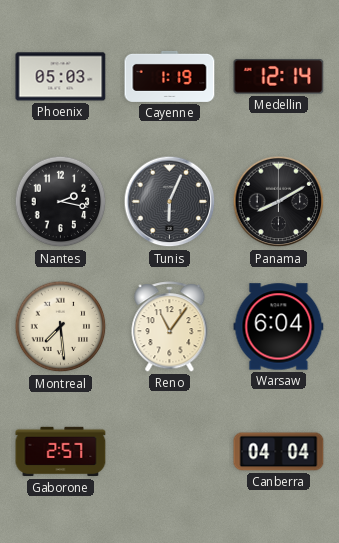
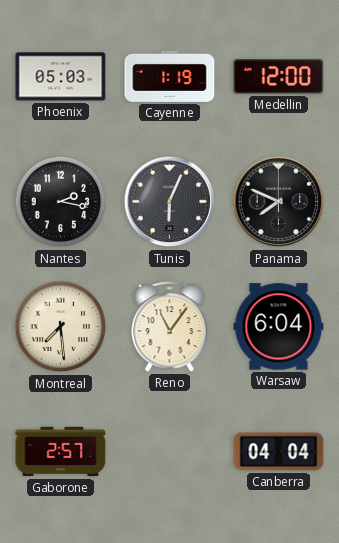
Medellin: 12:14 -> 12:00 (279, 77)
Panama: 8:10 -> 7:49 (279, 202)
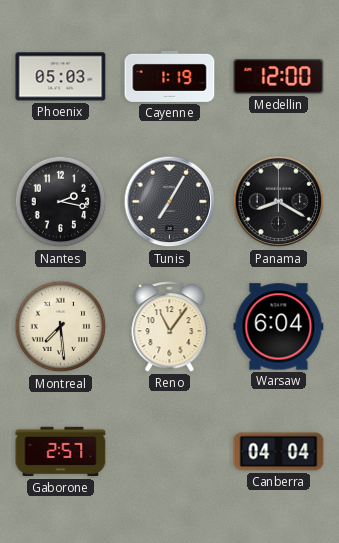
Tunis: 6:04 -> 7:05 (170, 202)
Panama: 7:49 -> 8:20 (279, 202)
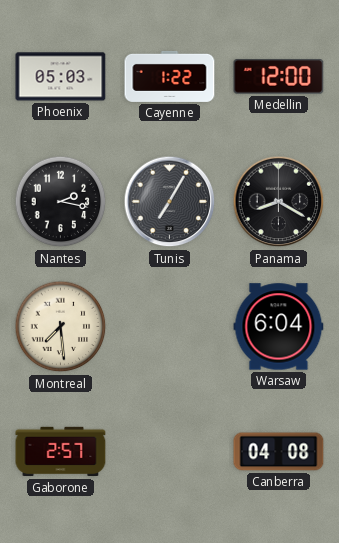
Cayenne: 1:19 -> 1:22 (170, 76)
Reno: 11:06 -> none (170, 327)
Canberra: 04:04 -> 04:08 (279, 452)
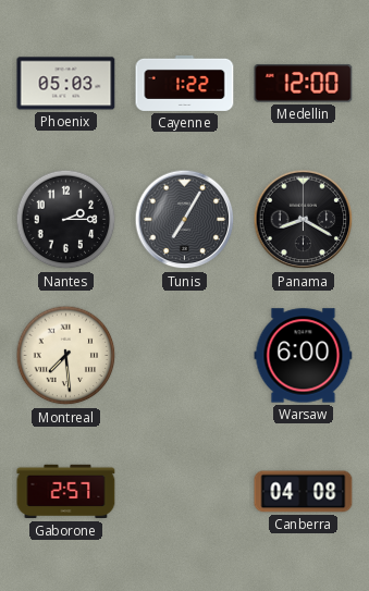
Nantes: 2:17 -> 2:15 (66, 220)
Warsaw: 6:04 -> 6:00 (304, 356)
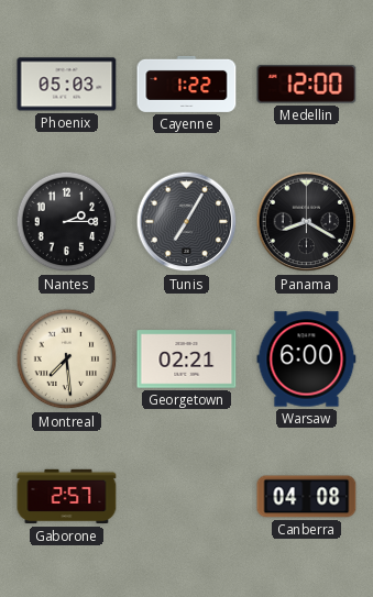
Georgetown: none -> 02:21 (187, 360)
